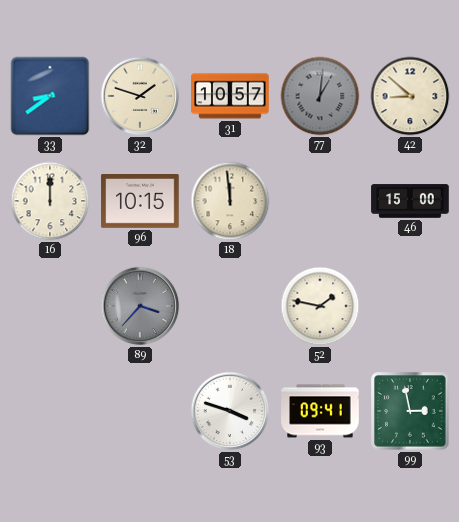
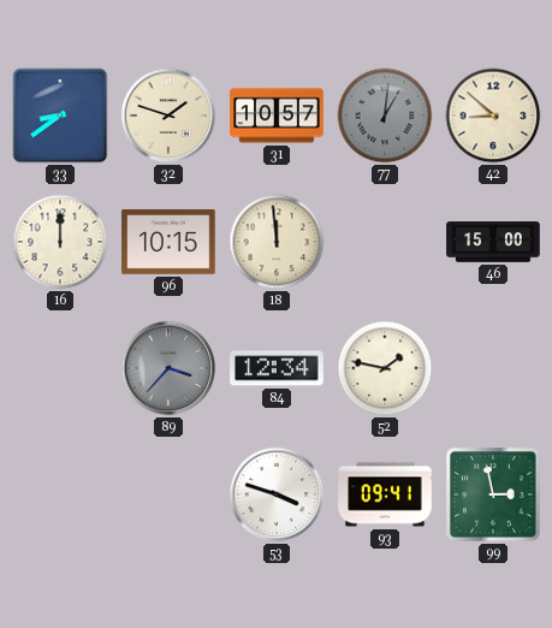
84: none -> 12:34 (277, 368)
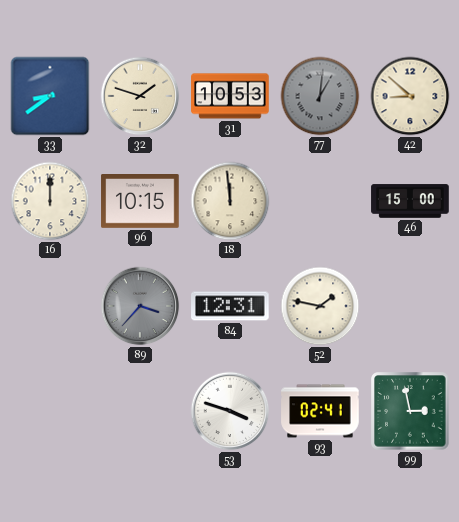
31: 10:57 -> 10:53 (230, 96)
84: 12:34 -> 12:31 (230, 306)
93: 09:41 -> 02:41 (320, 411)
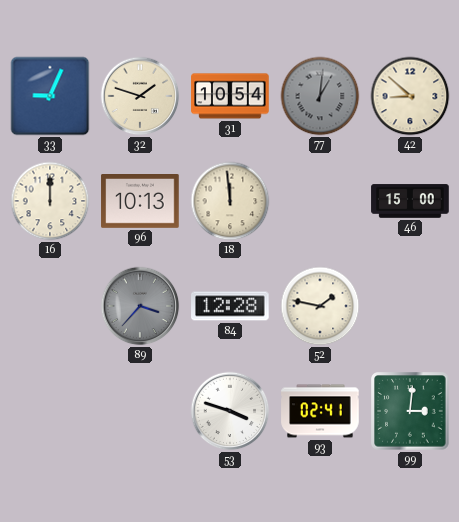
33: 8:39 -> 9:04 (50, 96)
31: 10:53 -> 10:54 (230, 96)
96: 10:15 -> 10:13 (140, 202)
84: 12:31 -> 12:28 (230, 306)
99: 2:58 -> 3:01 (410, 411)
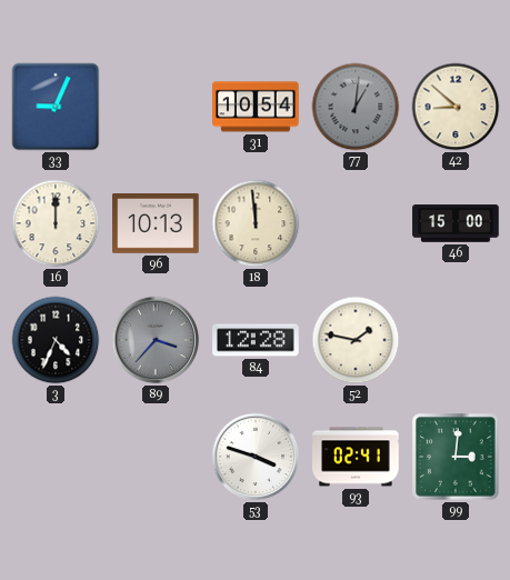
32: 1:48 -> none (140, 96)
3: none -> 4:34 (56, 340)
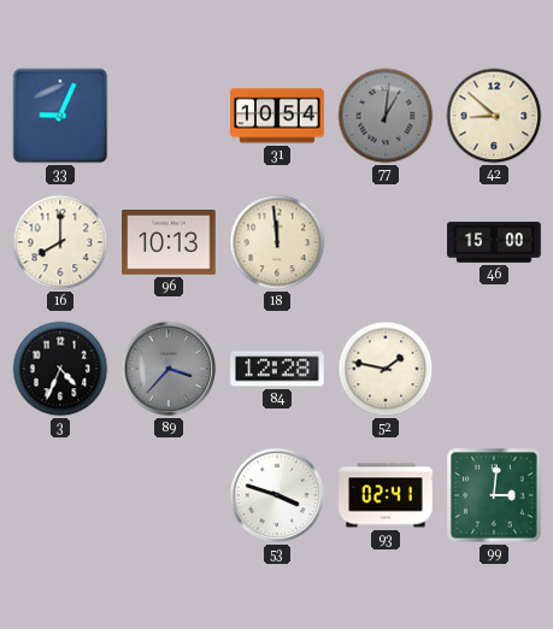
16: 12:00 -> 8:00 (60, 242)
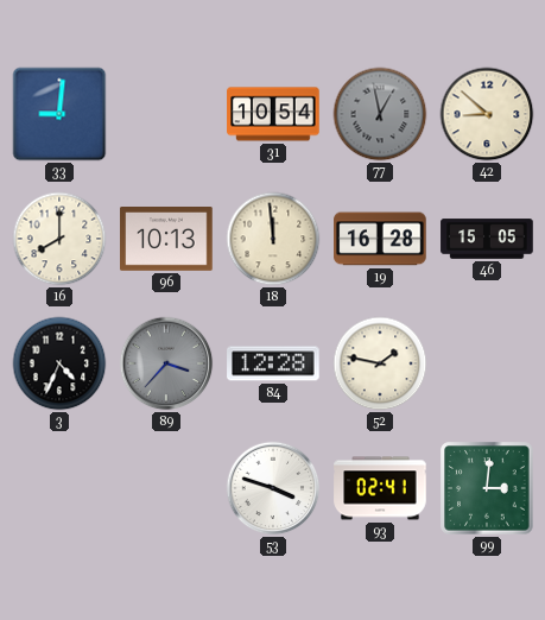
33: 9:04 -> 9:01 (59, 114)
77: 1:01 -> 12:58 (380, 114)
19: none -> 16:28 (380, 239)
46: 15:00 -> 15:05 (487, 239)
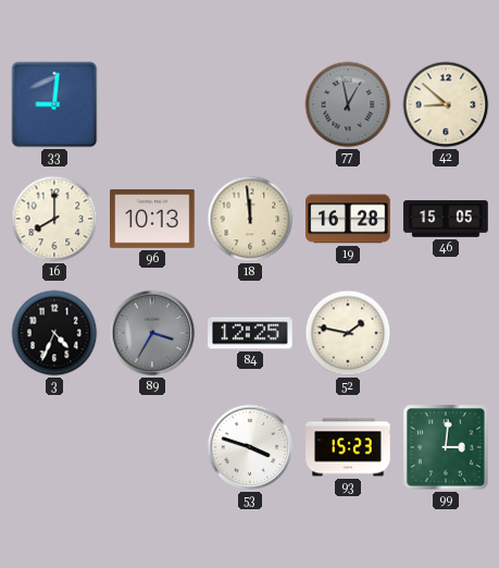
31: 10:54 -> none (273, 114)
89: 3:37 -> 3:35 (152, 333)
84: 12:28 -> 12:25 (250, 333)
93: 02:41 -> 15:23 (348, 447)
